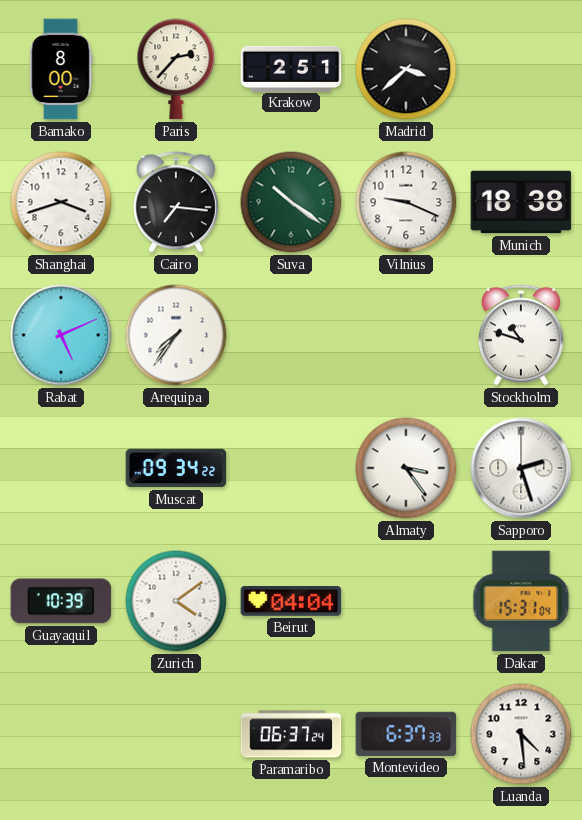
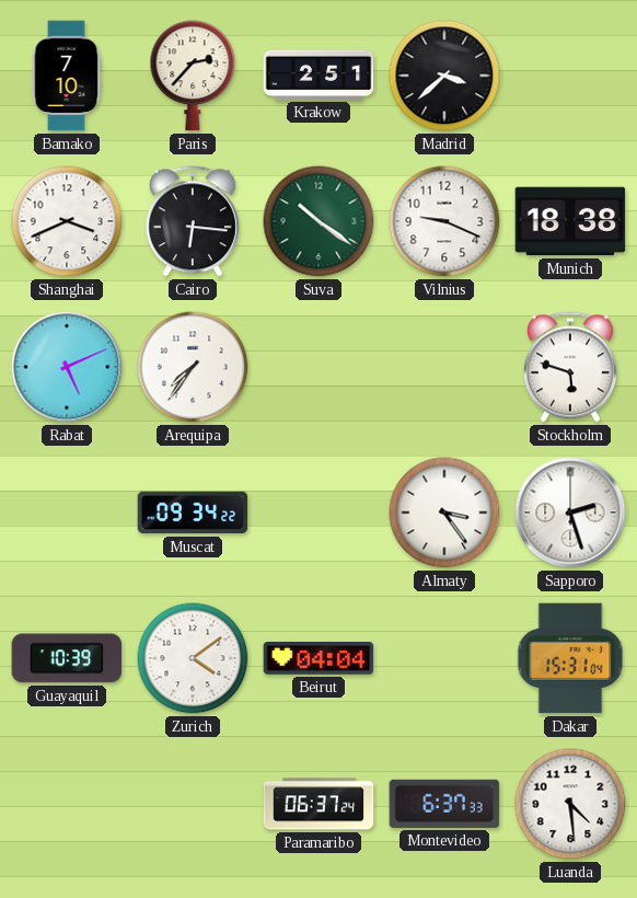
Bamako: 8:00 -> 7:10 (67, 76)
Shanghai: 3:42 -> 3:41 (67, 221)
Cairo: 7:16 -> 6:16 (193, 221)
Stockholm: 10:48 -> 5:48 (570, 367)
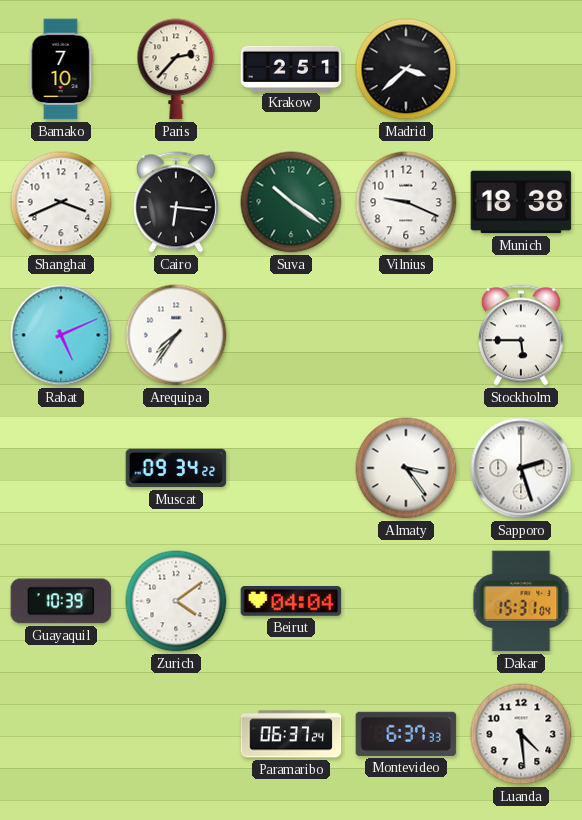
Stockholm: 5:48 -> 5:45 (521, 335)
